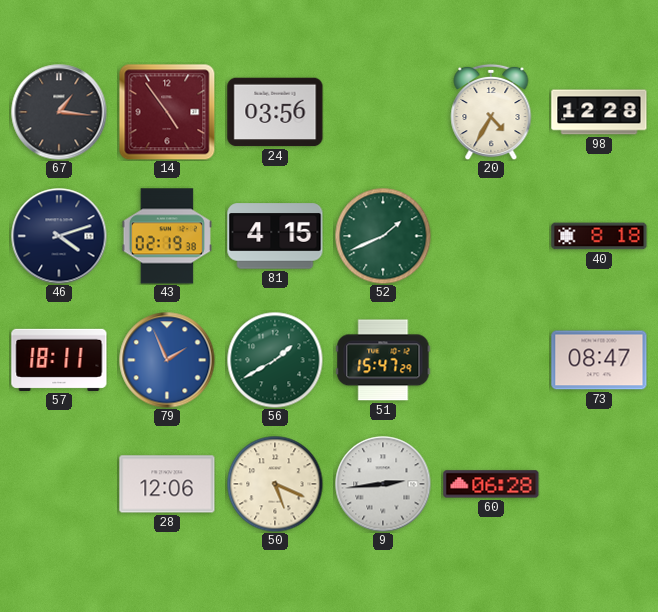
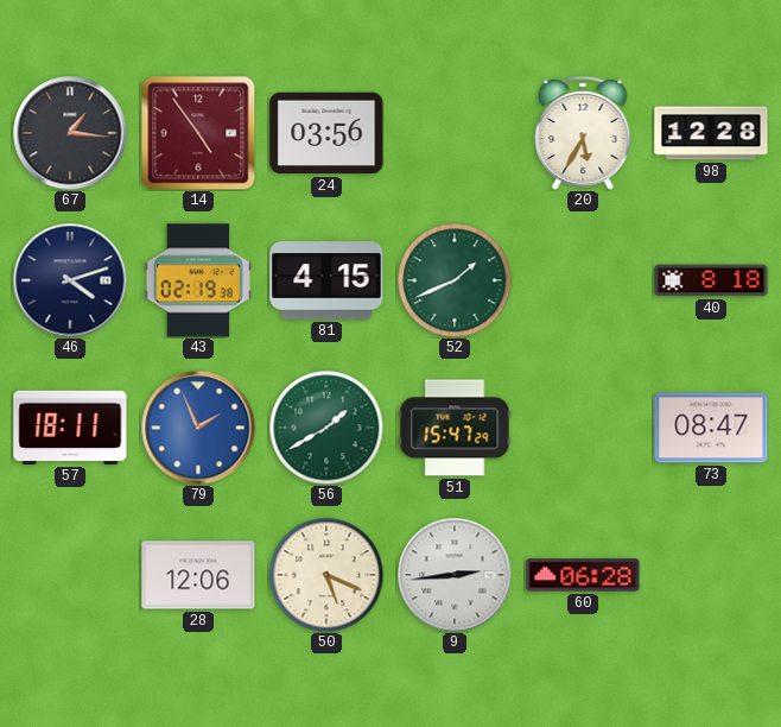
20: 4:35 -> 5:35 (583, 133)
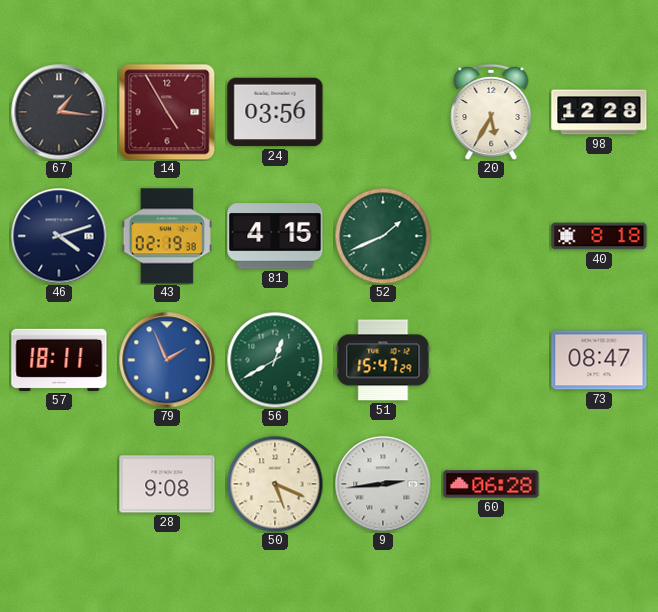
14: 4:54 -> 4:55 (167, 112)
56: 1:40 -> 12:40 (275, 360)
28: 12:06 -> 9:08 (167, 484)
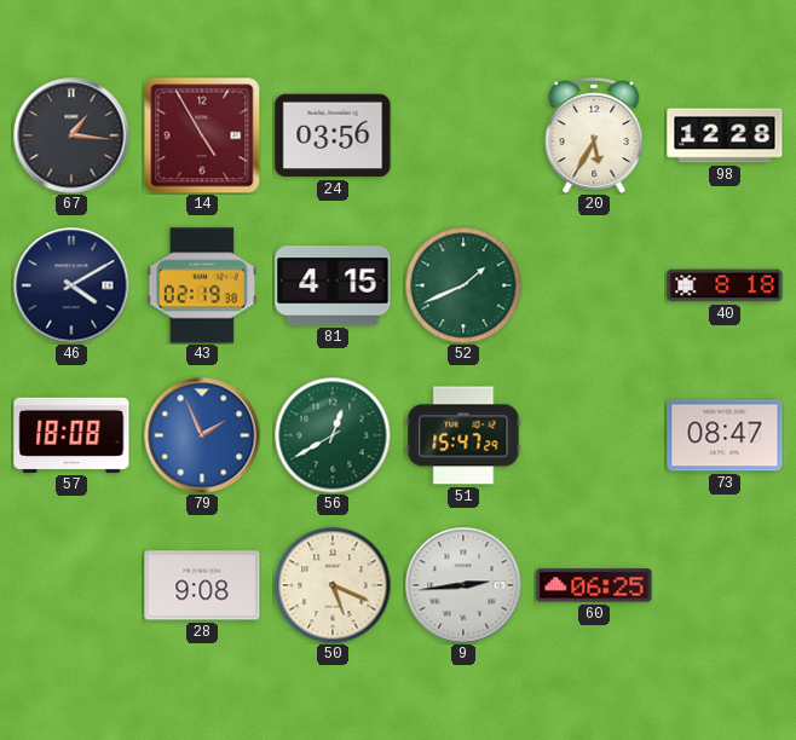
46: 4:12 -> 4:10 (71, 285)
57: 18:11 -> 18:08 (71, 435)
60: 06:28 -> 06:25 (594, 585)
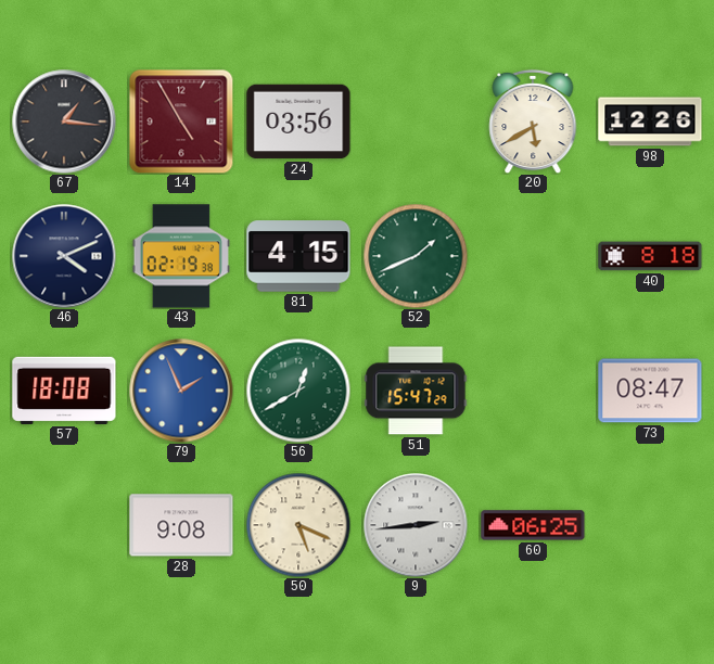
20: 5:35 -> 5:40 (533, 122)
98: 12:28 -> 12:26 (650, 122)
46: 4:10 -> 4:11 (64, 256)
